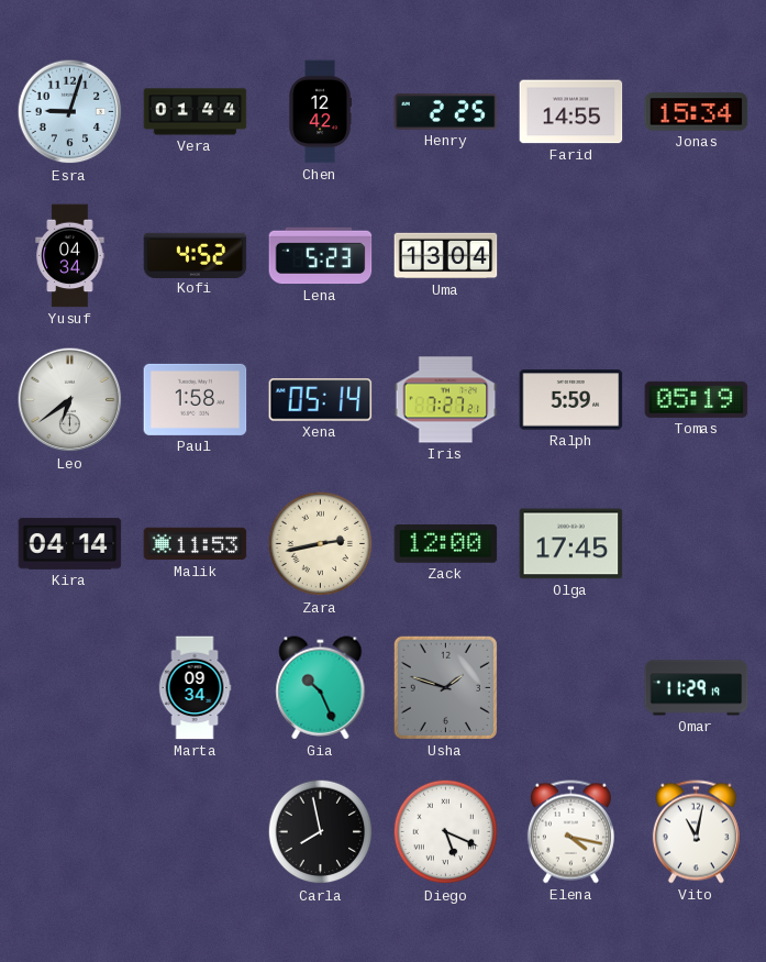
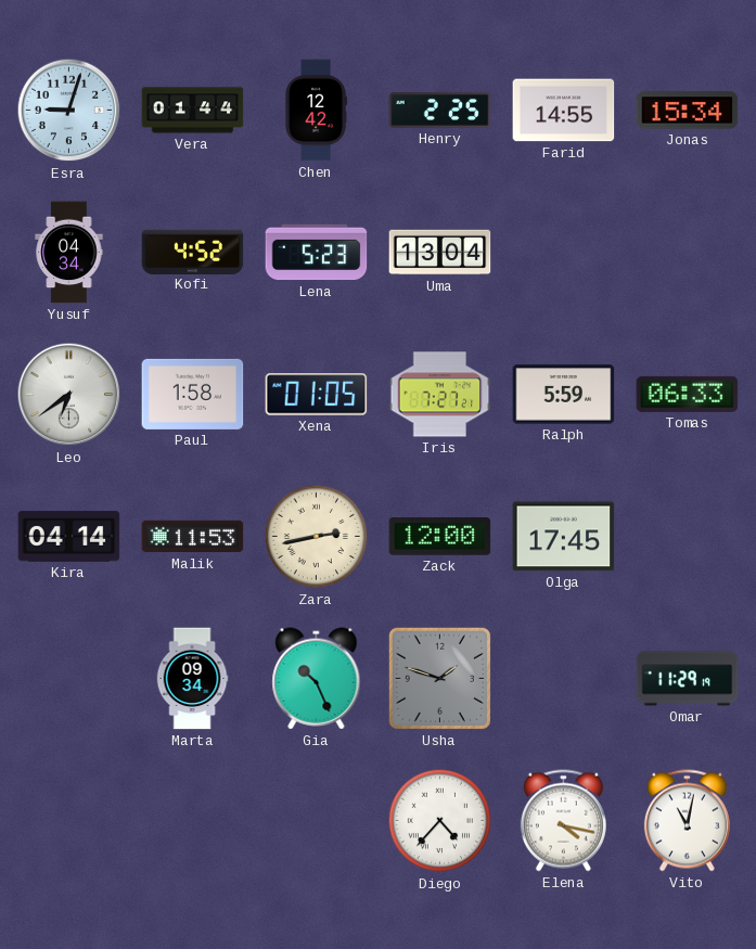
Xena: 05:14 -> 01:05 (317, 395)
Tomas: 05:19 -> 06:33 (688, 394)
Carla: 7:58 -> none (321, 832)
Diego: 5:19 -> 4:37 (440, 821)
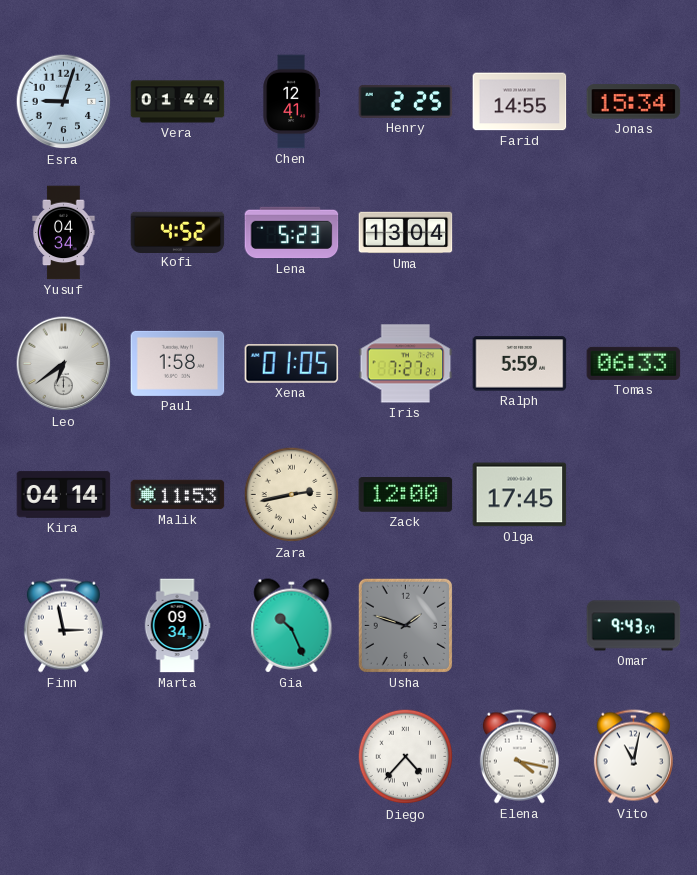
Chen: 12:42 -> 12:41 (291, 102)
Finn: none -> 2:58 (63, 626)
Omar: 11:29 -> 9:43 (634, 626)
